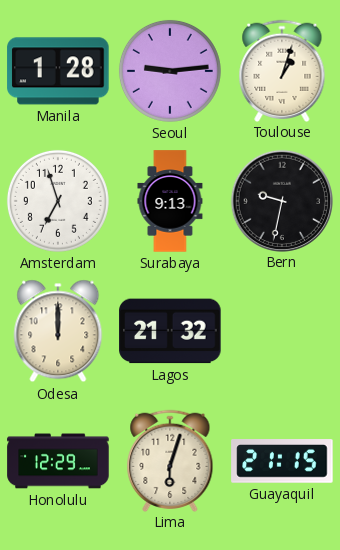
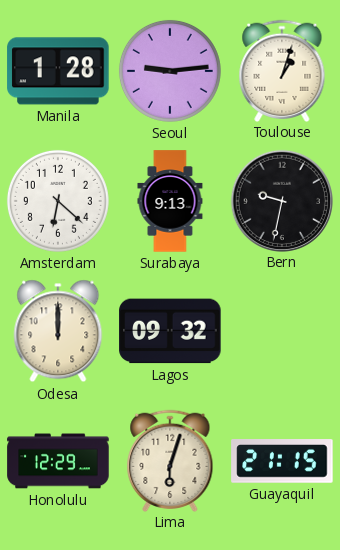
Amsterdam: 6:57 -> 6:22 (58, 201)
Lagos: 21:32 -> 09:32 (170, 331)
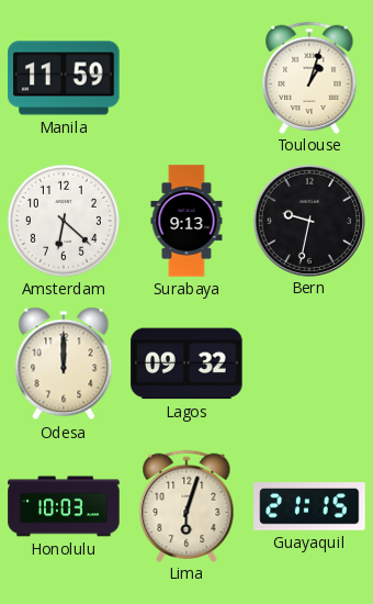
Manila: 1:28 -> 11:59 (64, 78)
Seoul: 9:14 -> none (170, 71)
Honolulu: 12:29 -> 10:03 (64, 506)
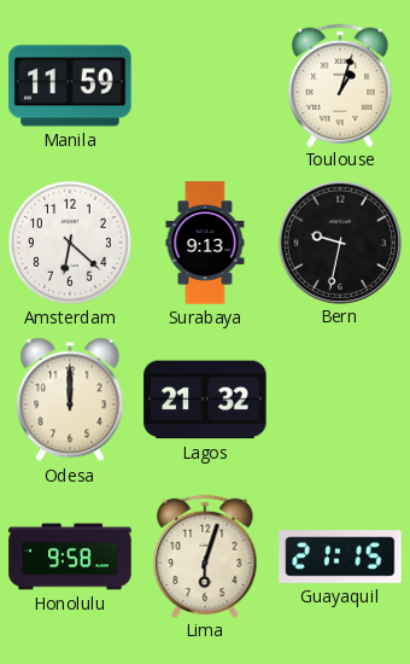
Lagos: 09:32 -> 21:32 (205, 400)
Honolulu: 10:03 -> 9:58 (70, 557)
